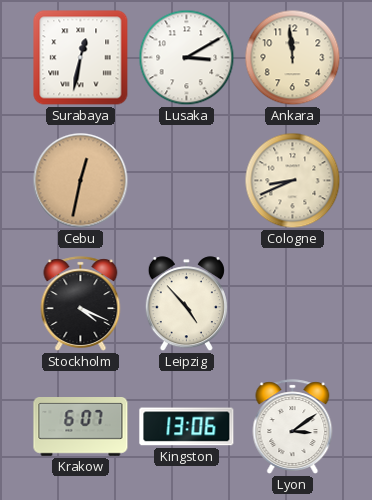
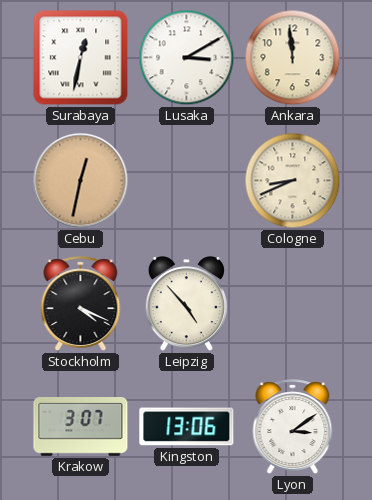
Krakow: 6:07 -> 3:07 (81, 427)
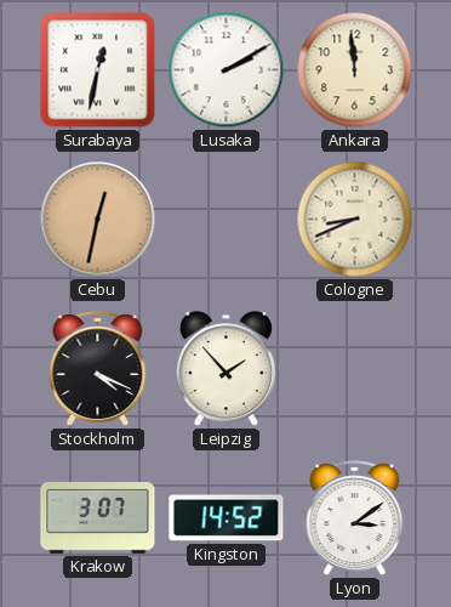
Lusaka: 3:10 -> 2:10 (227, 70)
Leipzig: 4:53 -> 1:53 (225, 369)
Kingston: 13:06 -> 14:52 (227, 518)
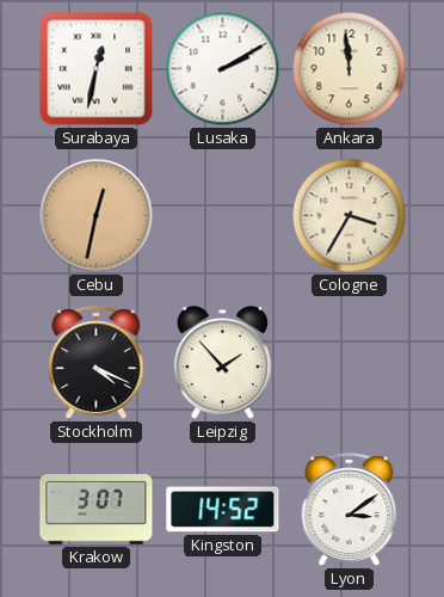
Cologne: 8:41 -> 3:35 (350, 216)
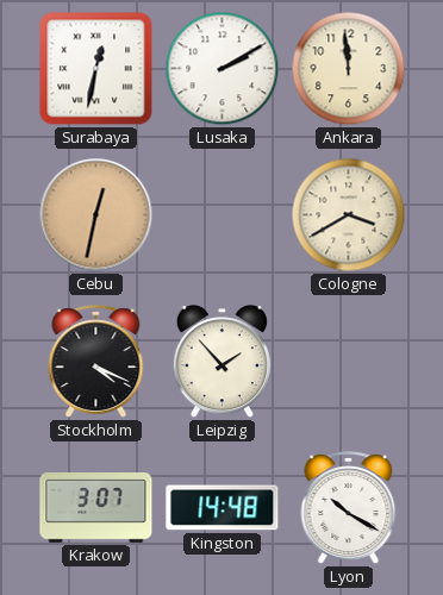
Cologne: 3:35 -> 3:40 (349, 215)
Kingston: 14:52 -> 14:48 (223, 508)
Lyon: 3:09 -> 10:20 (349, 508)
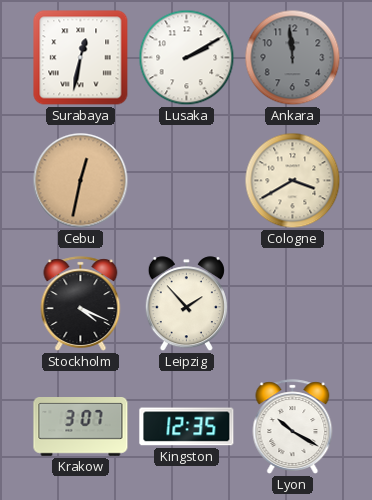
Ankara dial: cream -> grey (293, 58)
Kingston: 14:48 -> 12:35 (187, 427)
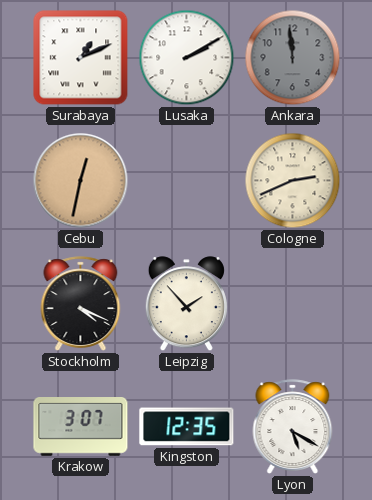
Surabaya: 12:32 -> 1:11 (81, 58)
Cologne: 3:40 -> 2:41 (293, 181)
Lyon: 10:20 -> 5:20 (293, 427)
